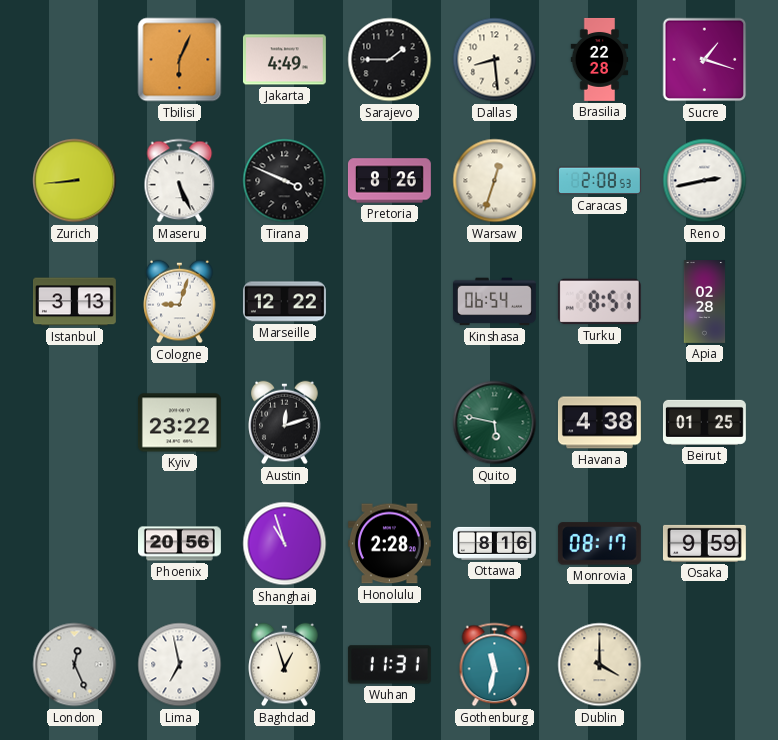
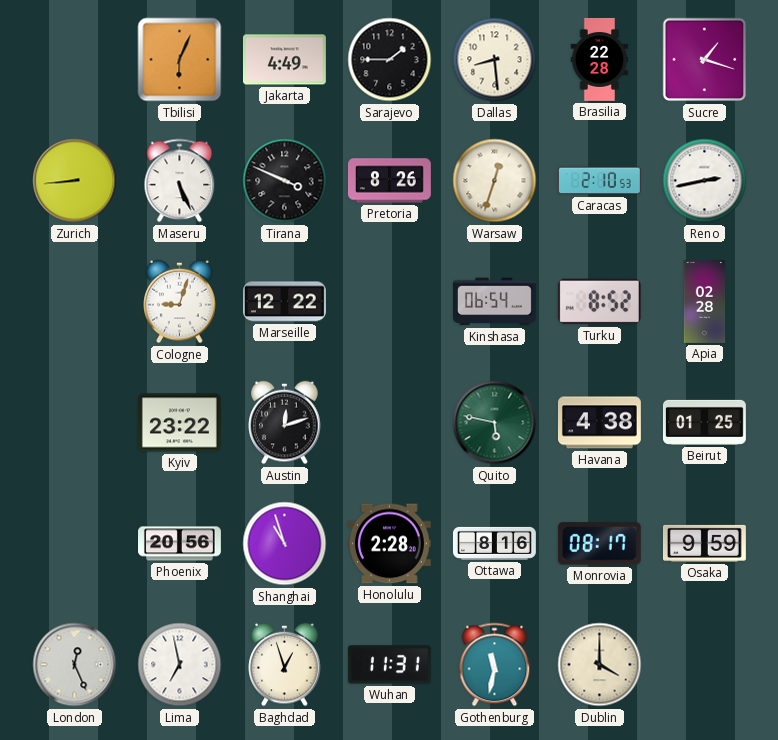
Caracas: 2:08 -> 2:10 (599, 181)
Istanbul: 3:13 -> none (74, 302)
Turku: 8:51 -> 8:52 (599, 302)
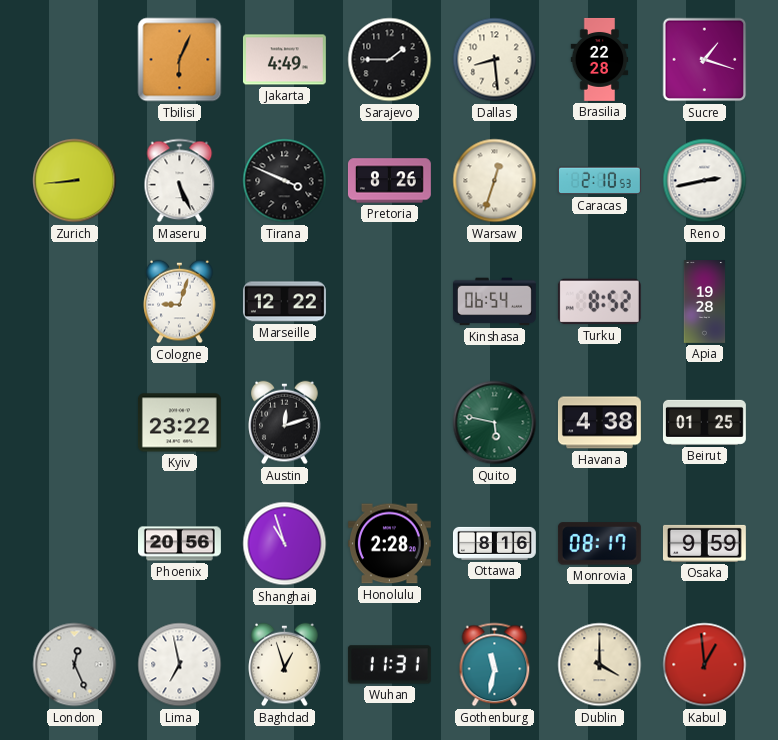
Apia: 02:28 -> 19:28 (705, 302)
Kabul: none -> 12:59 (705, 665)
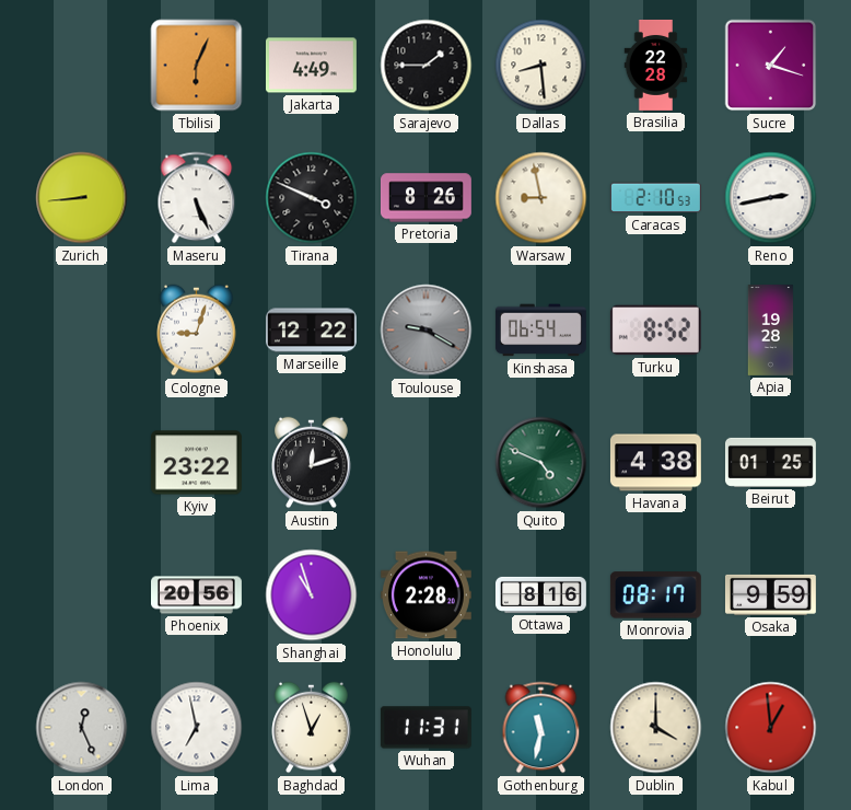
Warsaw: 12:33 -> 8:58 (541, 198)
Toulouse: none -> 9:20 (427, 331)
Quito: 5:47 -> 4:49 (541, 463)
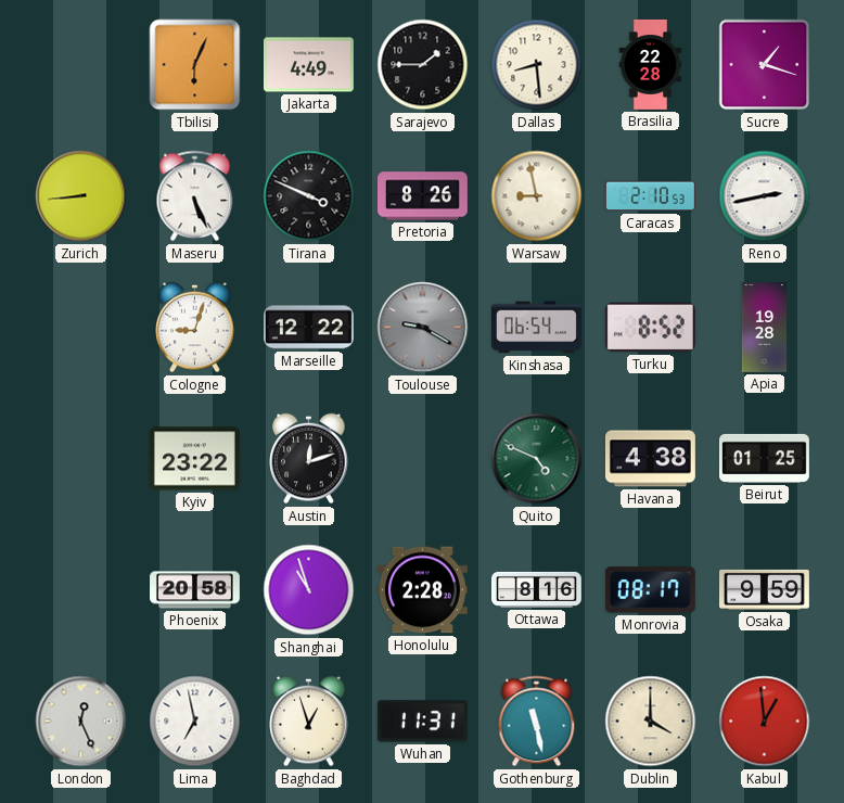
Phoenix: 20:56 -> 20:58 (195, 590)
Gothenburg: 11:32 -> 11:28 (537, 722)
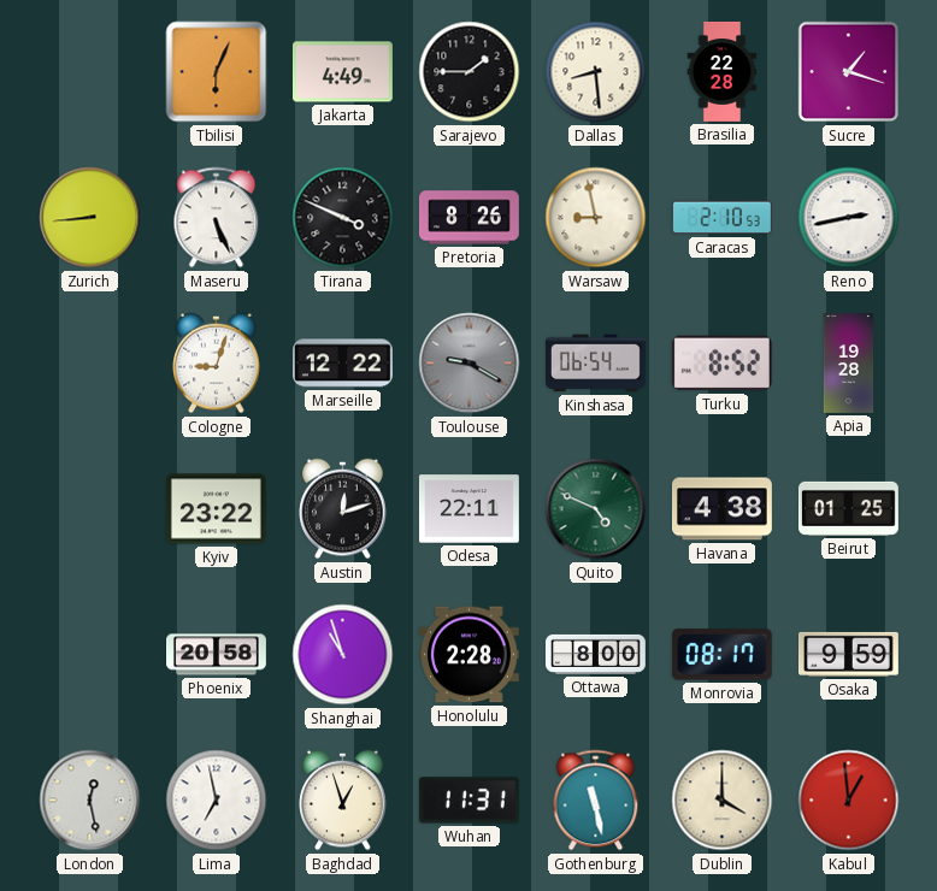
Odesa: none -> 22:11 (469, 509)
Ottawa: 8:16 -> 8:00 (595, 654)
London: 12:26 -> 12:28 (90, 801)
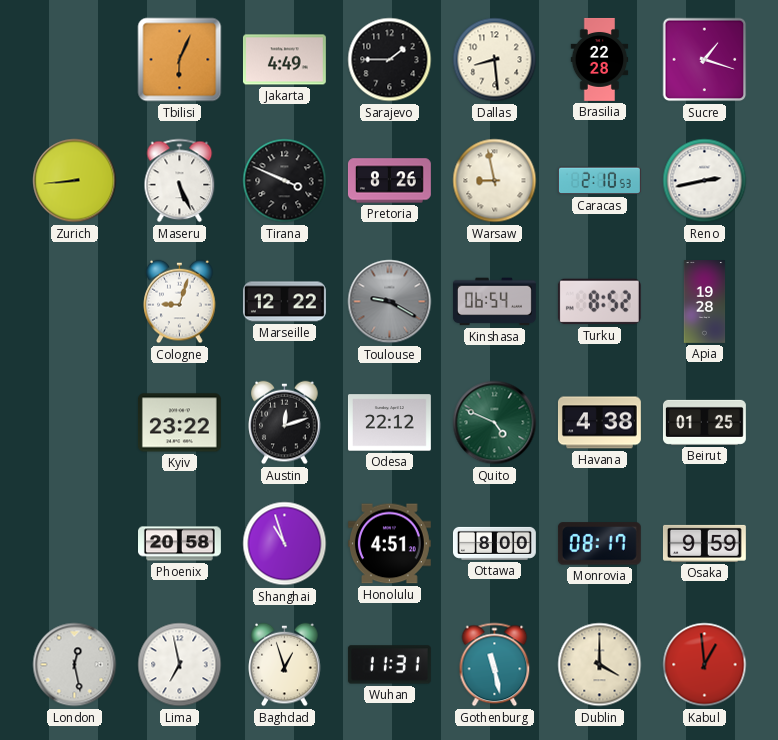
Odesa: 22:11 -> 22:12 (389, 423)
Honolulu: 2:28 -> 4:51 (389, 544)
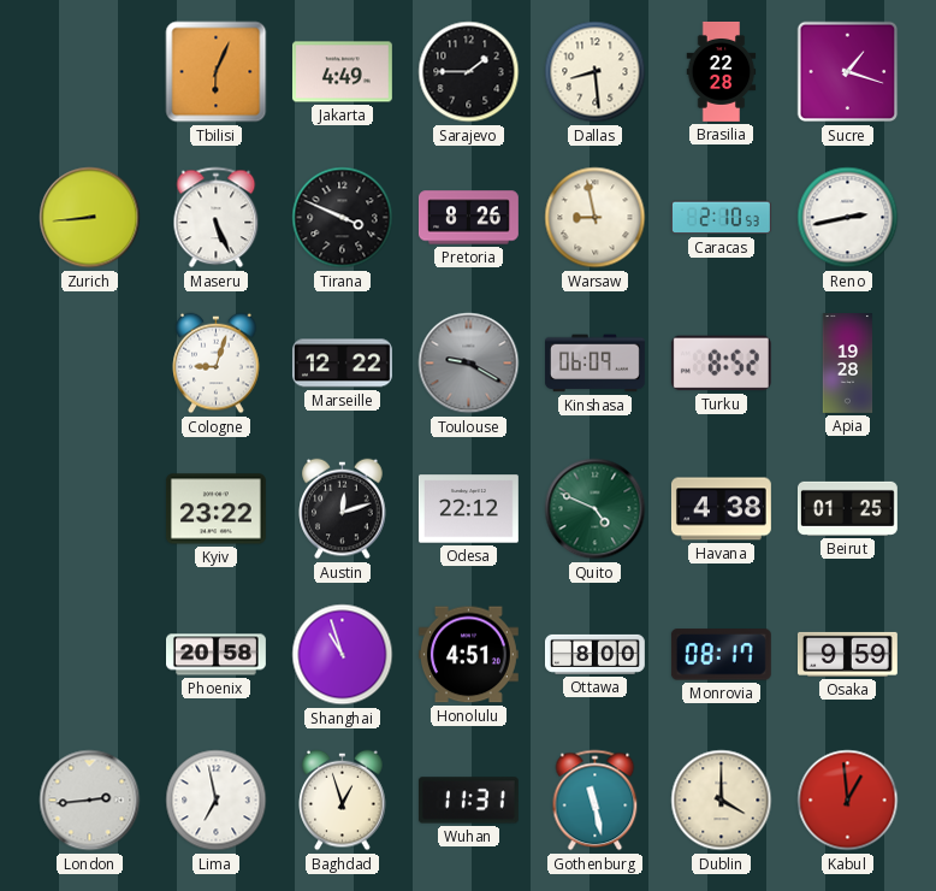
Kinshasa: 06:54 -> 06:09 (594, 364)
London: 12:28 -> 2:44 (90, 801)
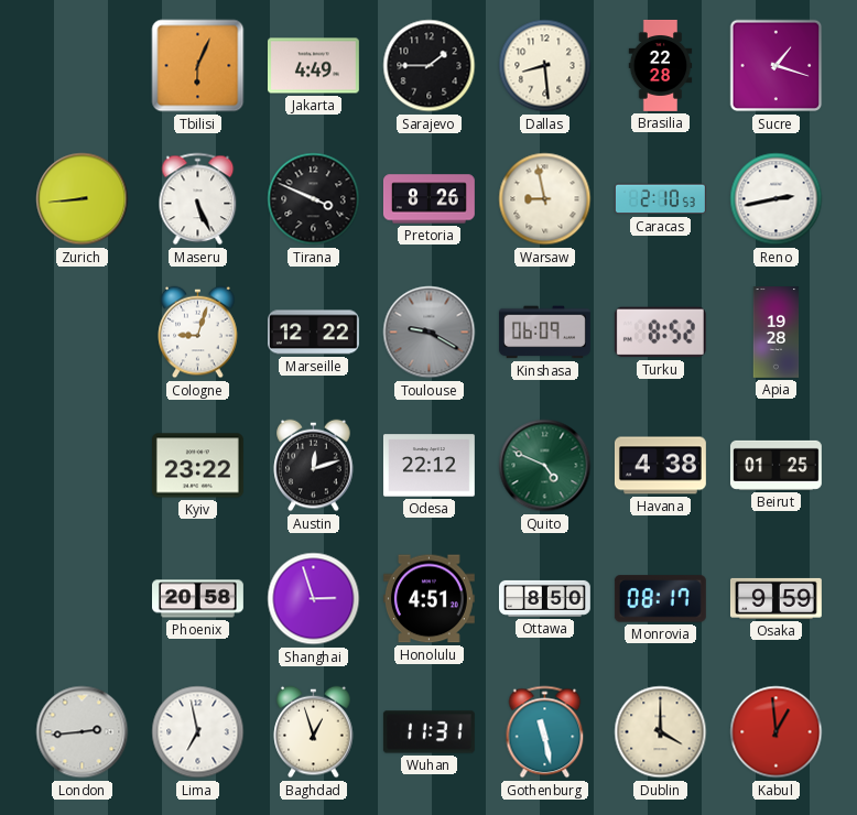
Shanghai: 10:57 -> 2:57 (314, 599)
Ottawa: 8:00 -> 8:50 (544, 598)
